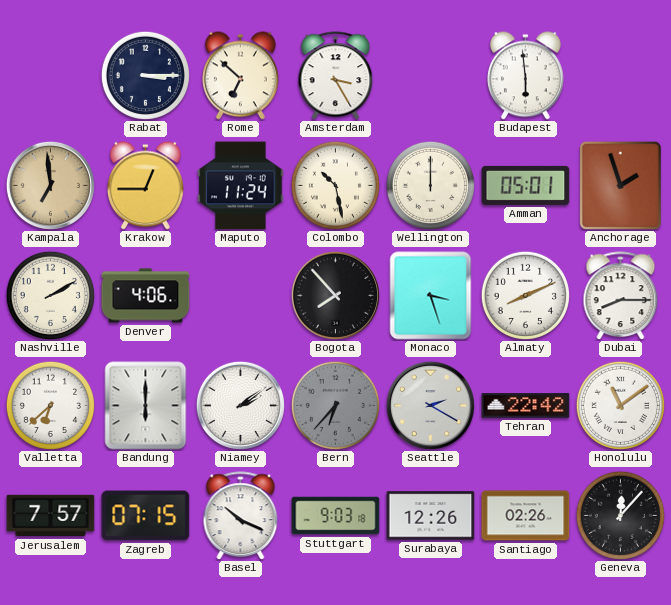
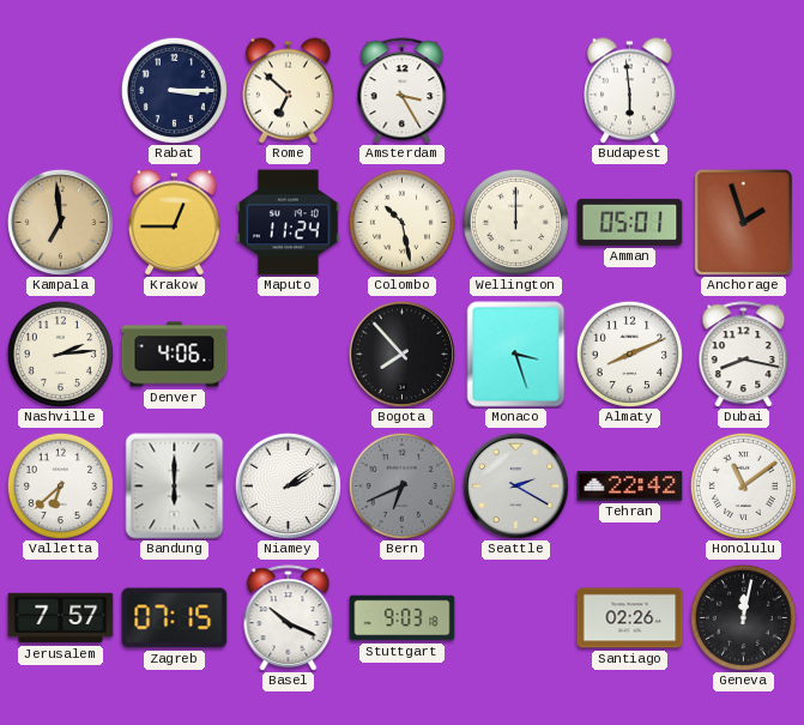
Nashville: 2:10 -> 2:14 (60, 354)
Dubai: 8:15 -> 8:17 (744, 355)
Bern: 6:37 -> 6:41 (401, 485)
Surabaya: 12:26 -> none (431, 516)
Geneva: 12:07 -> 12:02 (743, 617)
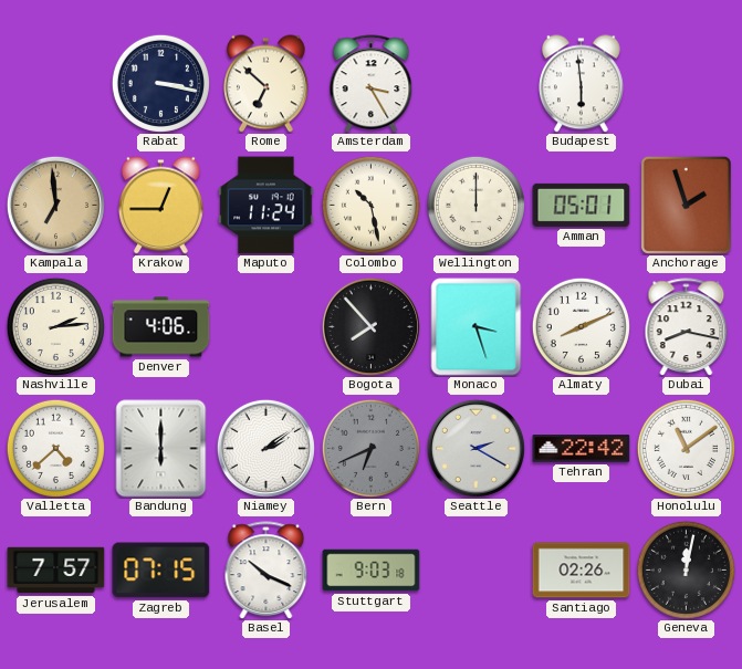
Rabat: 3:15 -> 3:17 (160, 83)
Valletta: 6:38 -> 4:38 (55, 448)
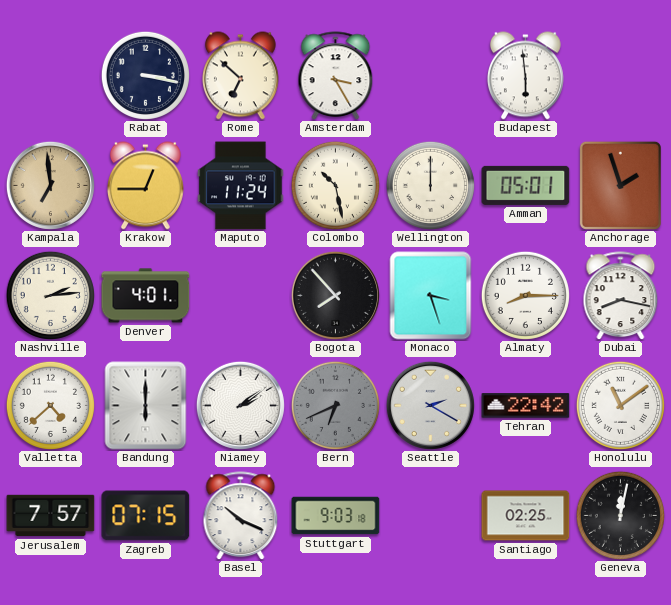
Denver: 4:06 -> 4:01 (146, 296)
Almaty: 8:11 -> 8:15 (525, 295)
Santiago: 02:26 -> 02:25 (526, 516)
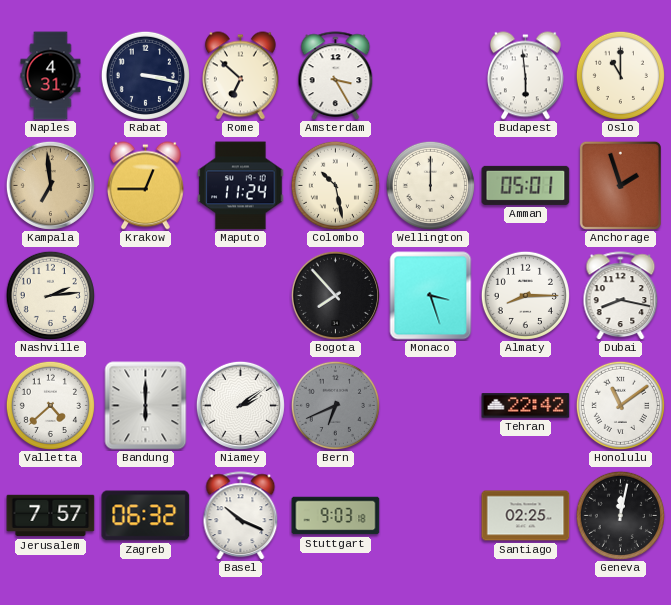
Naples: none -> 4:31 (51, 76)
Oslo: none -> 11:00 (620, 75)
Denver: 4:01 -> none (146, 296)
Seattle: 2:20 -> none (430, 405)
Zagreb: 07:15 -> 06:32 (146, 516)
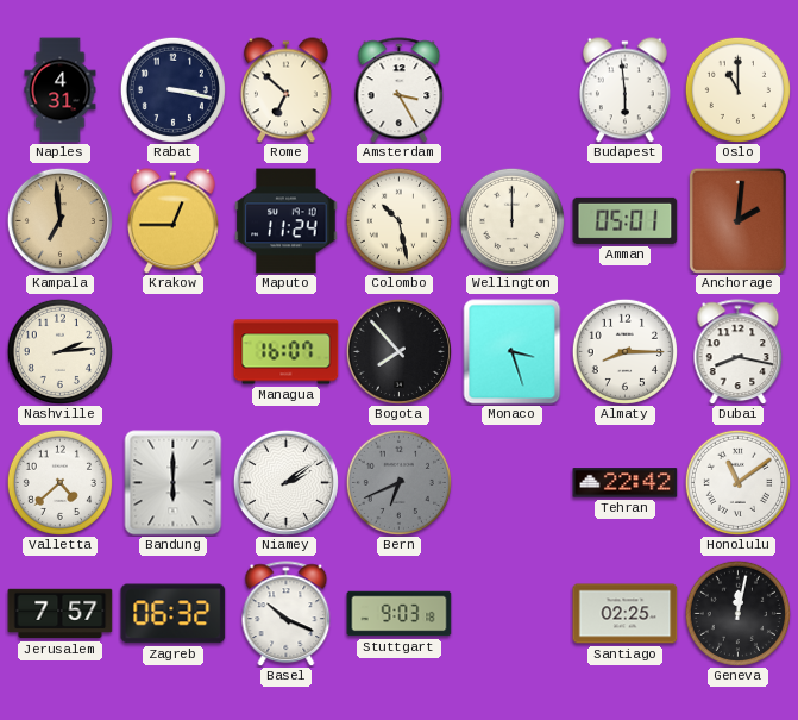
Anchorage: 1:57 -> 2:01 (737, 220)
Managua: none -> 16:07 (287, 352)
